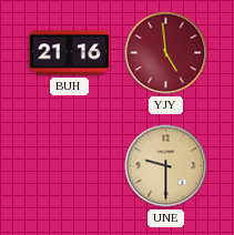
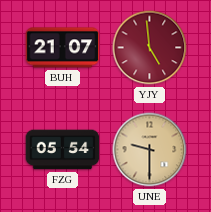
BUH: 21:16 -> 21:07 (63, 48)
FZG: none -> 05:54 (63, 150)
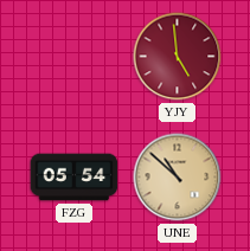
BUH: 21:07 -> none (63, 48)
UNE: 9:30 -> 10:52 (178, 178)
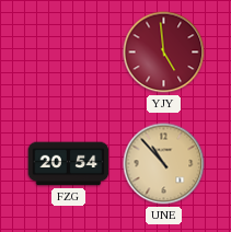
FZG: 05:54 -> 20:54 (69, 164)
UNE: 10:52 -> 10:53 (164, 164)
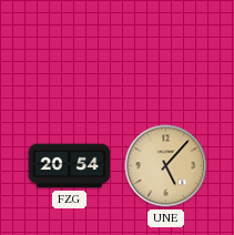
YJY: 4:59 -> none (164, 53)
UNE: 10:53 -> 5:07 (166, 166)
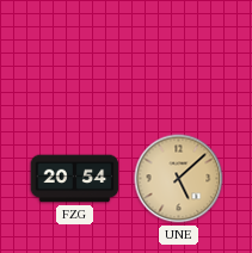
UNE: 5:07 -> 5:08 (179, 179)
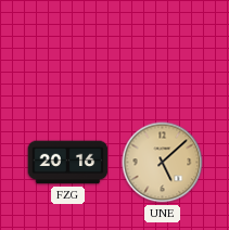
FZG: 20:54 -> 20:16 (68, 163)
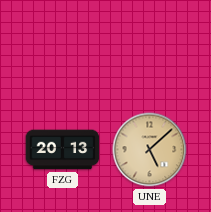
FZG: 20:16 -> 20:13 (63, 150)
